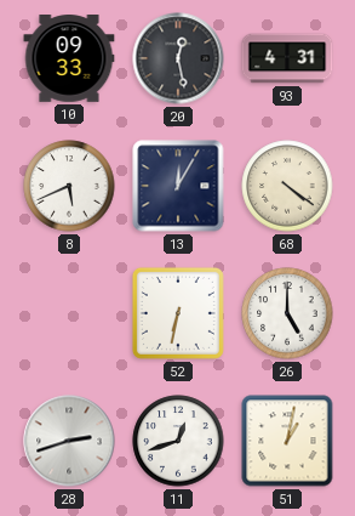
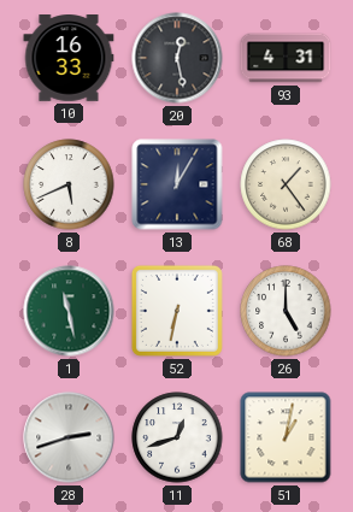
10: 09:33 -> 16:33 (69, 59)
68: 4:21 -> 1:24 (286, 184)
1: none -> 11:28 (69, 311)
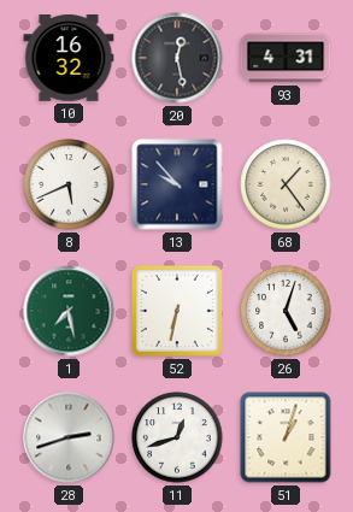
10: 16:33 -> 16:32 (69, 59)
13: 12:05 -> 9:53 (177, 184)
1: 11:28 -> 7:28 (69, 311)
26: 5:00 -> 5:03 (286, 311)
51: 1:02 -> 1:03 (286, 437)
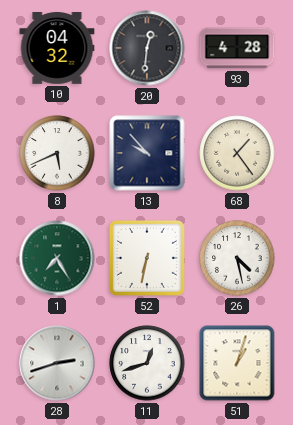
10: 16:32 -> 04:32 (57, 49)
20: 12:28 -> 12:31 (147, 48)
93: 4:31 -> 4:28 (237, 48)
1: 7:28 -> 7:25 (57, 258)
26: 5:03 -> 4:28 (237, 258)
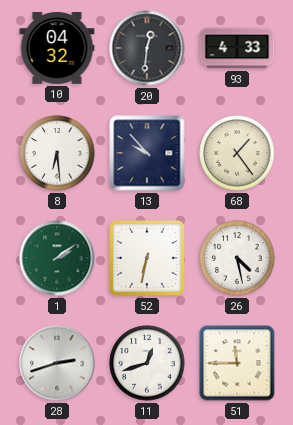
93: 4:28 -> 4:33 (237, 48)
8: 5:41 -> 6:29 (57, 153)
1: 7:25 -> 2:09 (57, 258)
51: 1:03 -> 11:45 (237, 363)
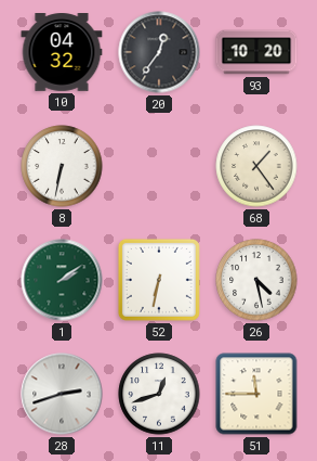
20: 12:31 -> 12:36 (159, 52)
93: 4:33 -> 10:20 (256, 52)
8: 6:29 -> 6:32 (62, 166)
13: 9:53 -> none (147, 153)
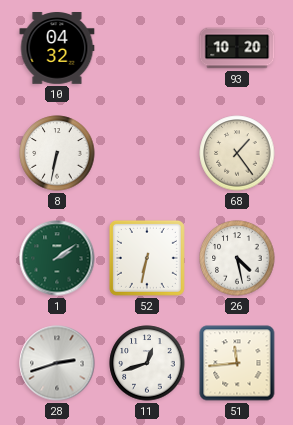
20: 12:36 -> none (159, 52)
51: 11:45 -> 11:44 (237, 363)
